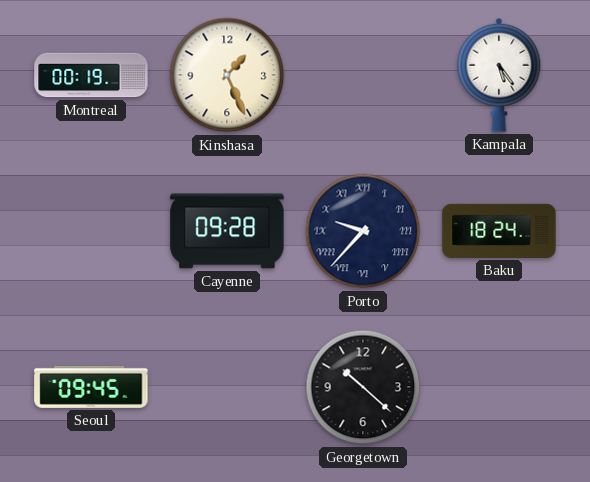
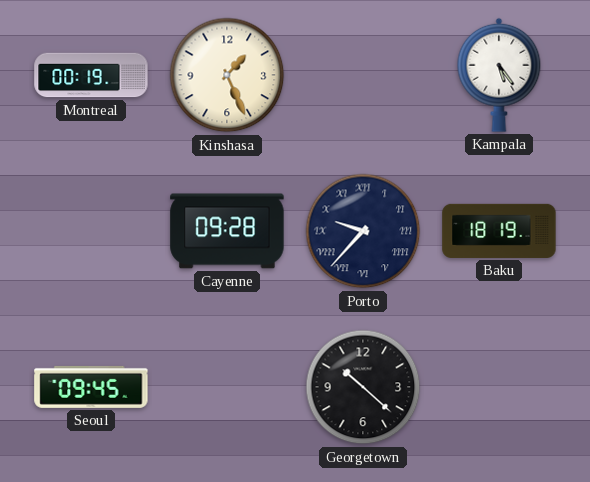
Baku: 18:24 -> 18:19 (499, 231)
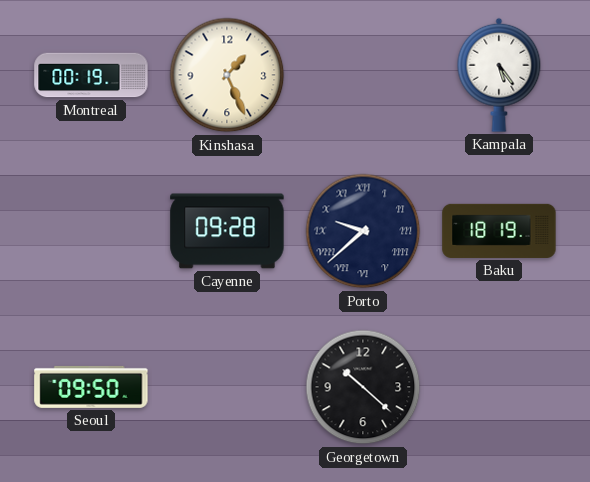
Porto: 9:37 -> 9:38 (363, 231)
Seoul: 09:45 -> 09:50 (91, 387)
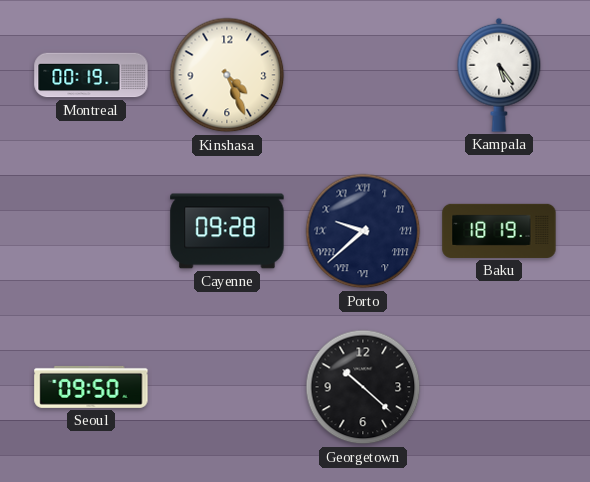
Kinshasa: 1:26 -> 4:26 (227, 75)
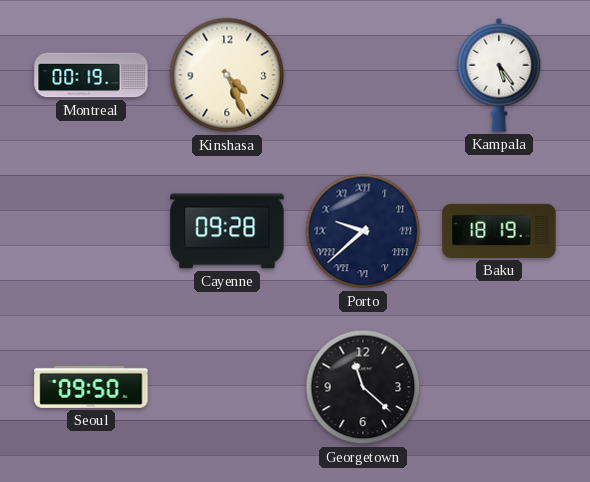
Georgetown: 10:22 -> 11:22 (363, 387)
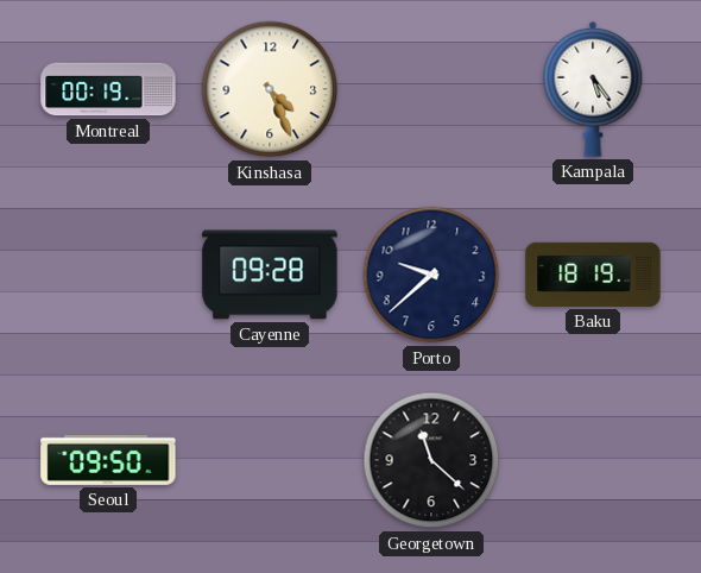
Porto numerals: Roman -> Arabic (431, 275)
